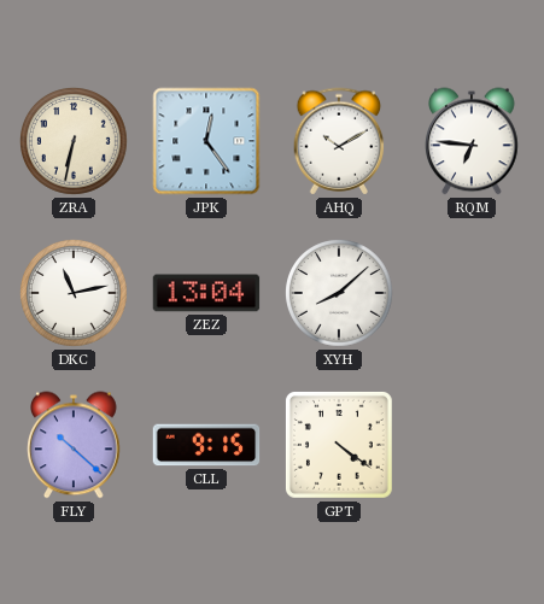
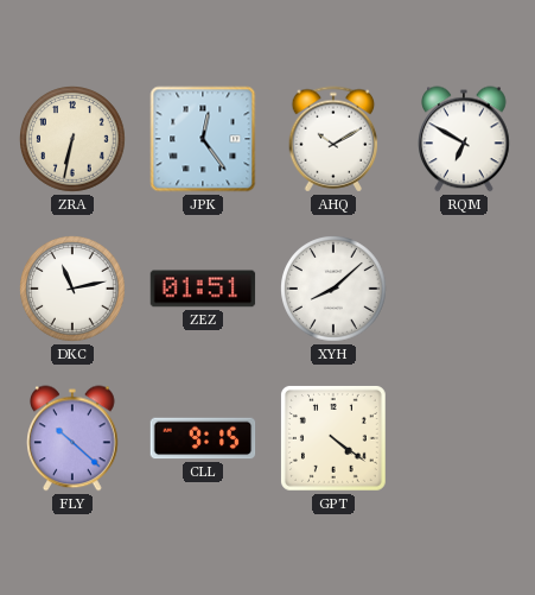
RQM: 6:46 -> 6:50 (465, 139)
ZEZ: 13:04 -> 01:51 (203, 289)
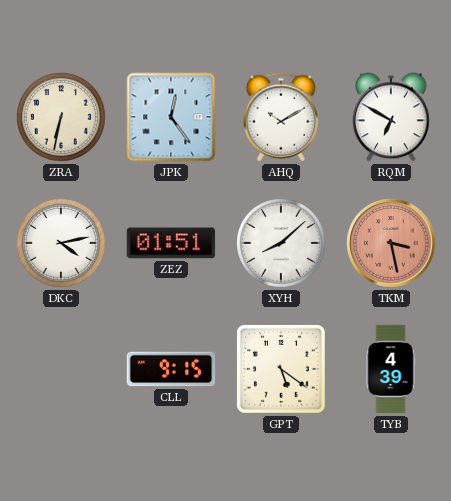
DKC: 11:13 -> 4:13 (62, 244)
TKM: none -> 3:28 (392, 244)
FLY: 10:22 -> none (74, 438)
GPT: 4:21 -> 5:21 (282, 370)
TYB: none -> 4:39 (391, 369)
